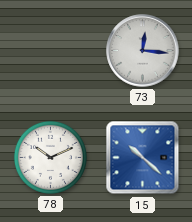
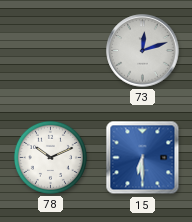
73: 12:16 -> 12:12 (143, 51)
15: 10:22 -> 6:30 (143, 158)
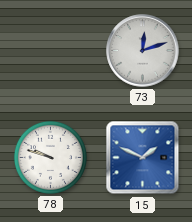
78: 10:11 -> 9:48 (50, 157)
15: 6:30 -> 1:49 (143, 158)
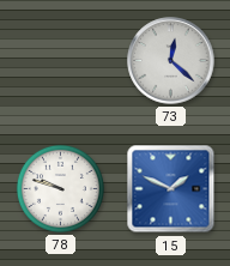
73: 12:12 -> 12:22 (171, 61)
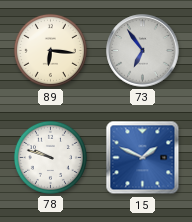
89: none -> 6:16 (50, 50)
73: 12:22 -> 6:54 (143, 51)
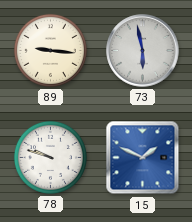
89: 6:16 -> 9:16 (50, 50)
73: 6:54 -> 5:58 (143, 51)
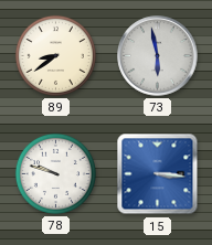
89: 9:16 -> 8:39 (55, 55)
15: 1:49 -> 3:16 (158, 174)
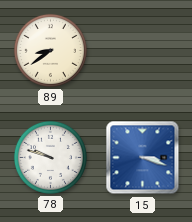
73: 5:58 -> none (158, 56)
15: 3:16 -> 3:18 (143, 158)
